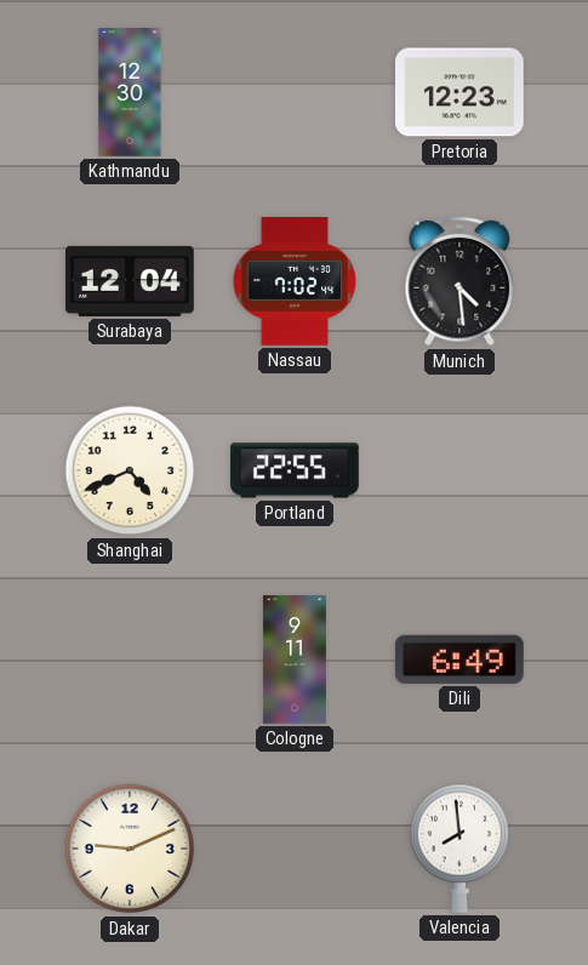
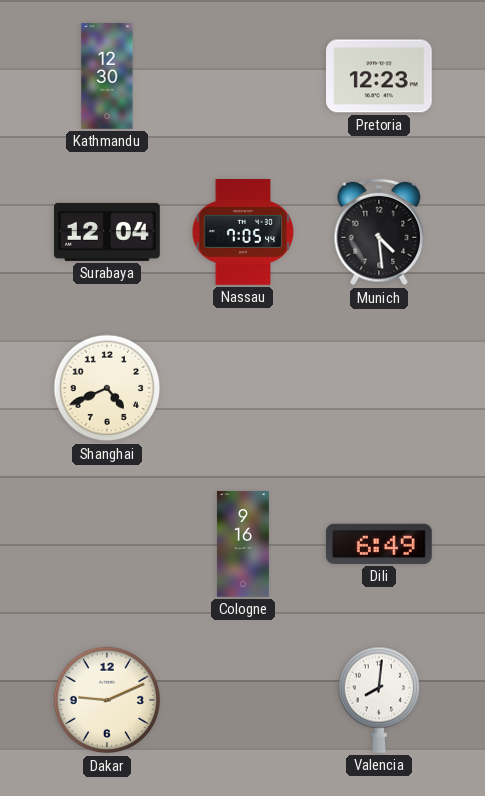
Nassau: 7:02 -> 7:05 (243, 233)
Portland: 22:55 -> none (295, 470)
Cologne: 9:11 -> 9:16 (243, 544)
Valencia: 7:59 -> 8:01 (379, 700)
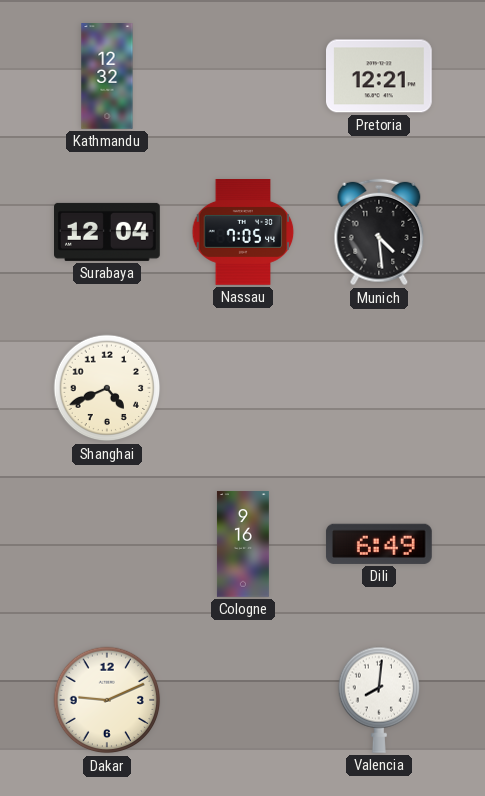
Kathmandu: 12:30 -> 12:32 (107, 76)
Pretoria: 12:23 -> 12:21 (380, 76)
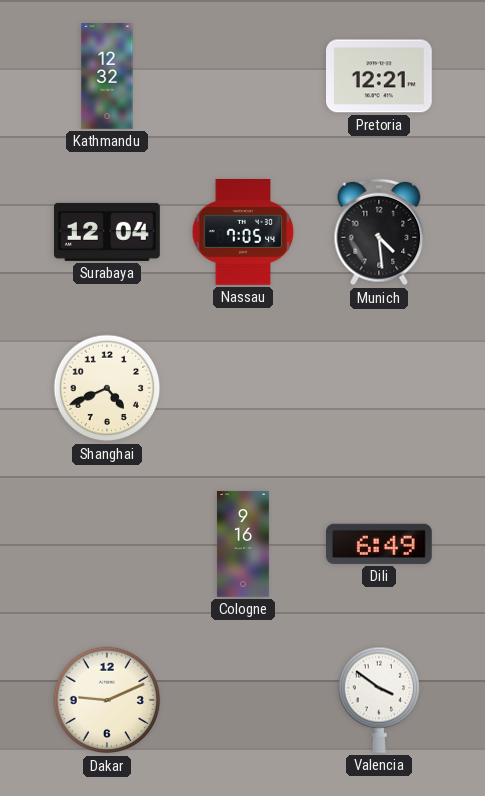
Valencia: 8:01 -> 3:51 (379, 700)
